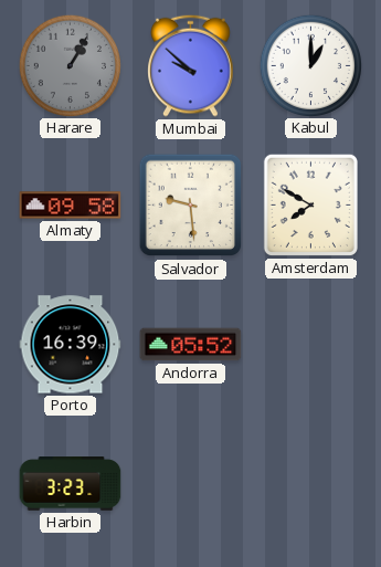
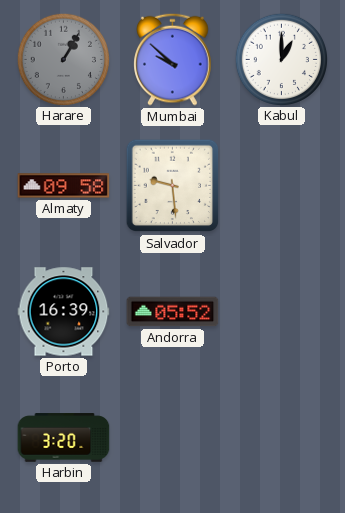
Amsterdam: 7:50 -> none (310, 204)
Harbin: 3:23 -> 3:20 (64, 438)
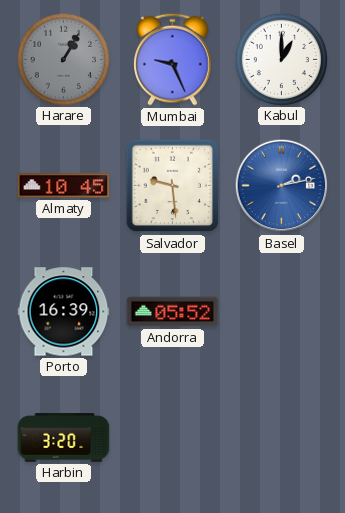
Mumbai: 9:52 -> 9:26 (173, 59)
Almaty: 09:58 -> 10:45 (64, 186)
Basel: none -> 2:13 (282, 186)
